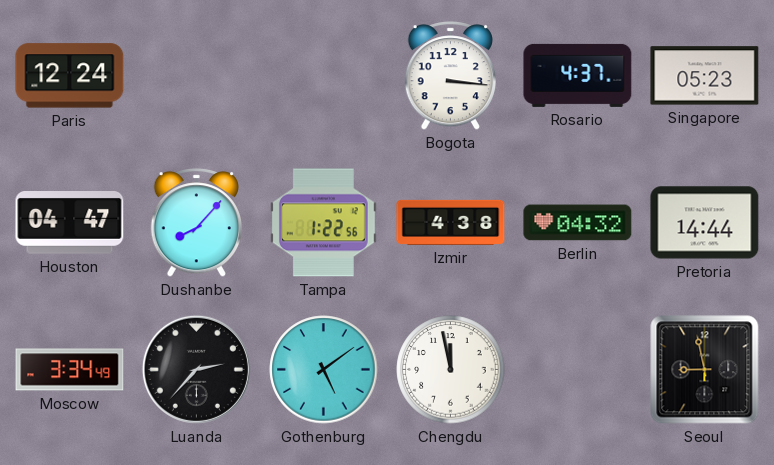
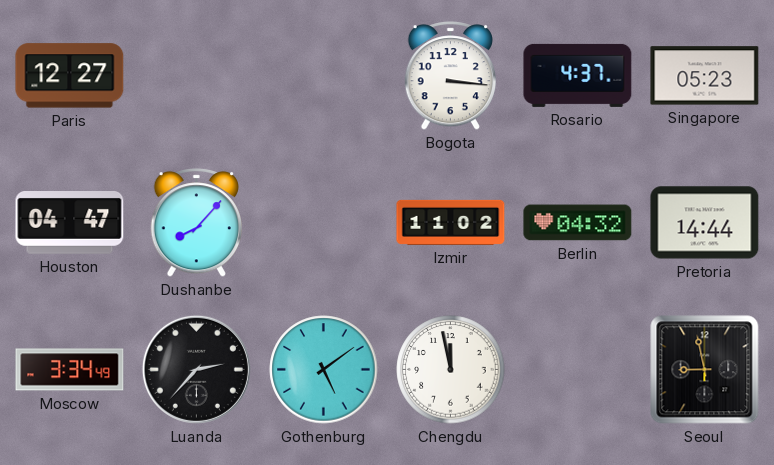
Paris: 12:24 -> 12:27 (70, 76)
Tampa: 1:22 -> none (323, 223)
Izmir: 4:38 -> 11:02 (451, 222)
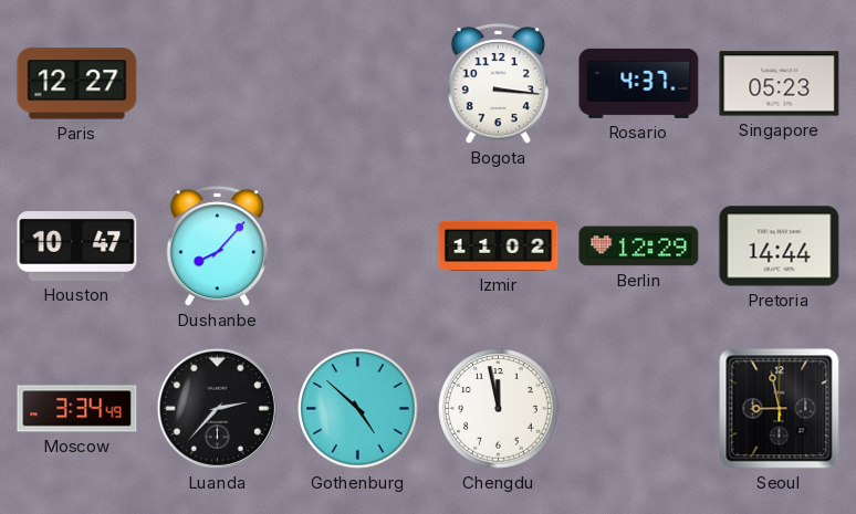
Houston: 04:47 -> 10:47 (77, 246)
Berlin: 04:32 -> 12:29 (639, 246)
Gothenburg: 5:09 -> 4:52 (358, 409)
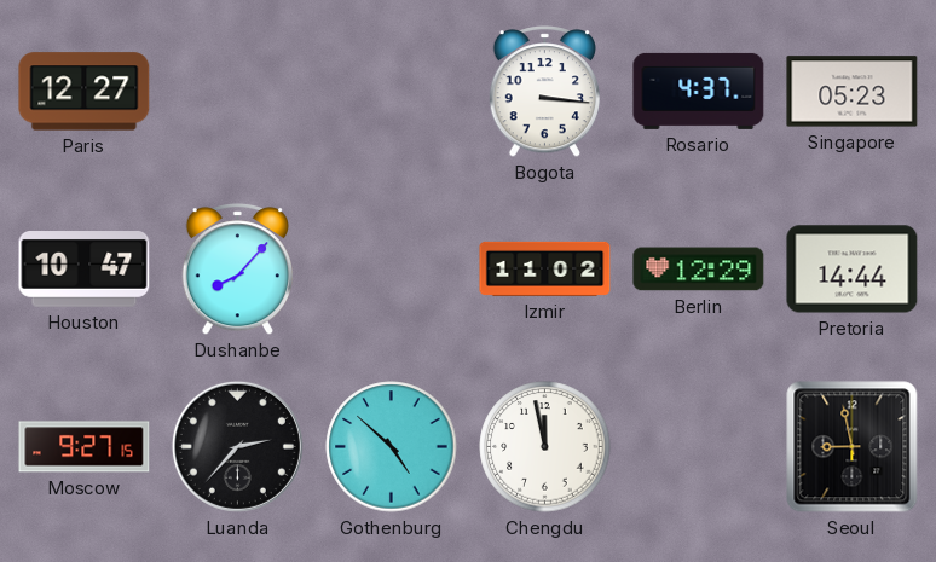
Moscow: 3:34 -> 9:27 (85, 447)
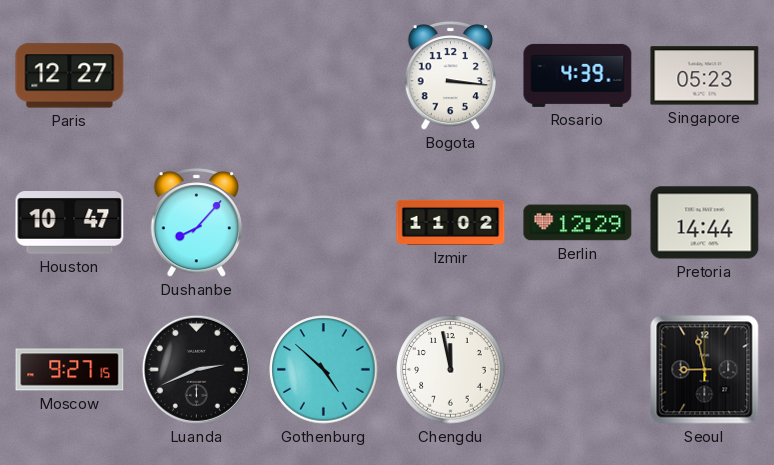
Rosario: 4:37 -> 4:39 (578, 75)
Luanda: 2:37 -> 2:41 (196, 369)
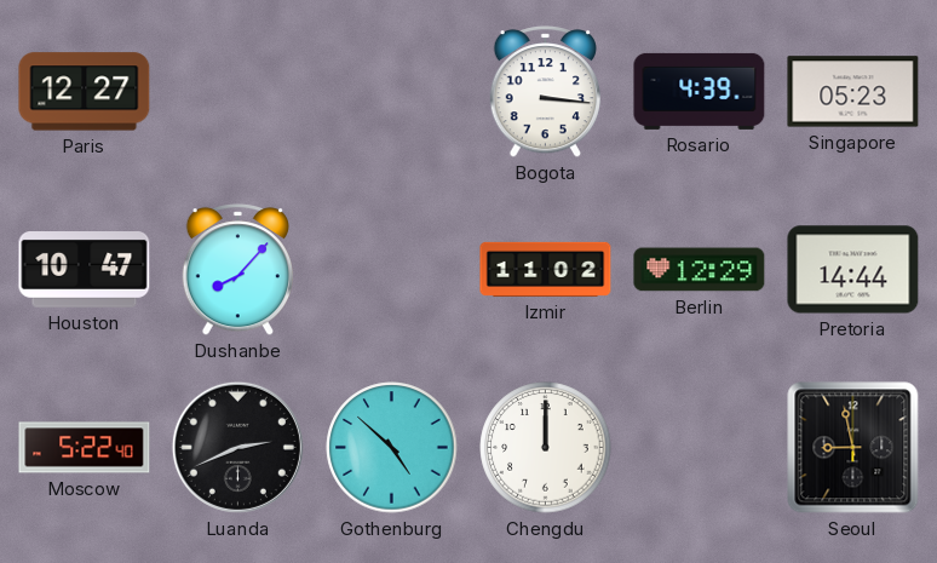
Moscow: 9:27 -> 5:22 (85, 448)
Chengdu: 11:58 -> 12:00 (546, 448)
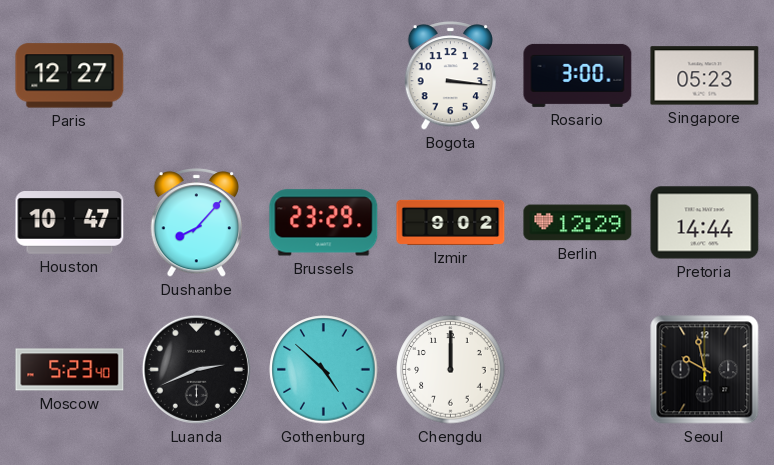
Rosario: 4:39 -> 3:00 (578, 75)
Brussels: none -> 23:29 (324, 223)
Izmir: 11:02 -> 9:02 (451, 222)
Moscow: 5:22 -> 5:23 (70, 370)
Seoul: 8:58 -> 9:58 (705, 370)
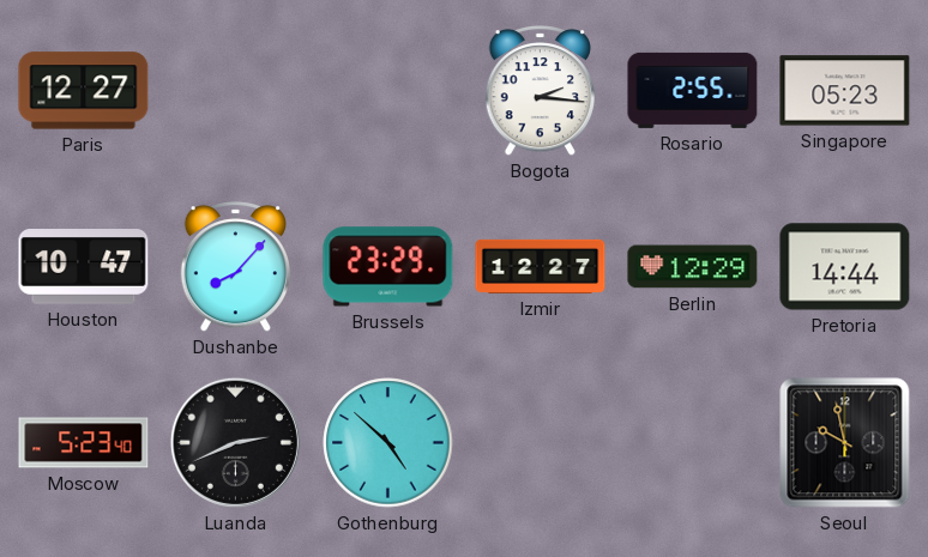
Bogota: 3:16 -> 2:16 (540, 91)
Rosario: 3:00 -> 2:55 (693, 90)
Izmir: 9:02 -> 12:27 (541, 266)
Chengdu: 12:00 -> none (451, 370)
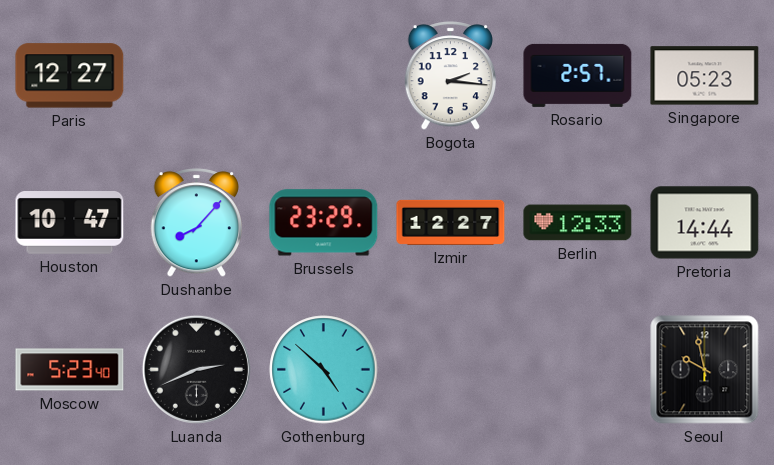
Rosario: 2:55 -> 2:57 (578, 75)
Berlin: 12:29 -> 12:33 (578, 223)
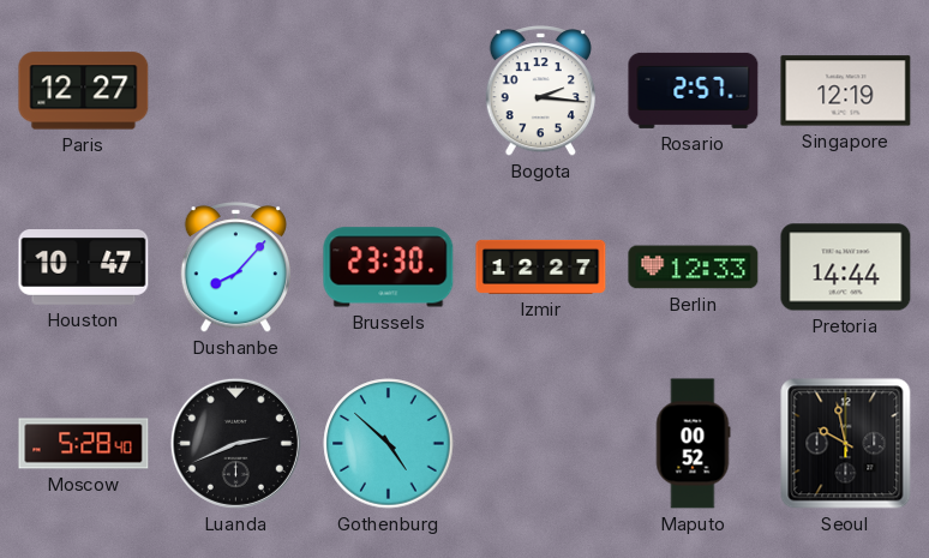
Singapore: 05:23 -> 12:19 (846, 91)
Brussels: 23:29 -> 23:30 (389, 268)
Moscow: 5:23 -> 5:28 (84, 444)
Maputo: none -> 00:52 (693, 444)
